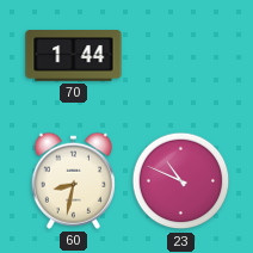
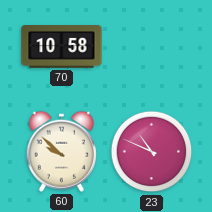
70: 1:44 -> 10:58 (62, 47)
60: 8:32 -> 9:52 (61, 151)
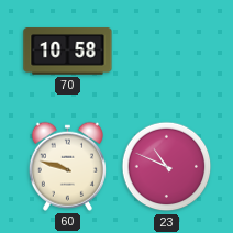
60: 9:52 -> 9:48 (67, 166)
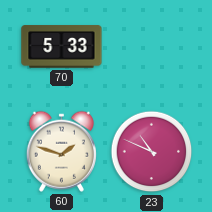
70: 10:58 -> 5:33 (62, 47)
60: 9:48 -> 1:48 (61, 151)
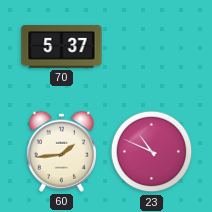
70: 5:33 -> 5:37 (62, 47)
60: 1:48 -> 1:44 (61, 151)
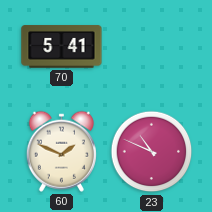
70: 5:37 -> 5:41 (62, 47)
60: 1:44 -> 1:49 (61, 151)
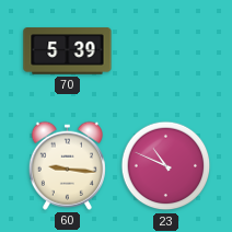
70: 5:41 -> 5:39 (68, 51)
60: 1:49 -> 9:16 (67, 165)
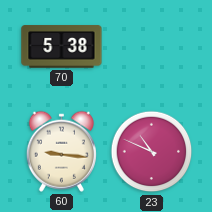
70: 5:39 -> 5:38 (62, 47)
